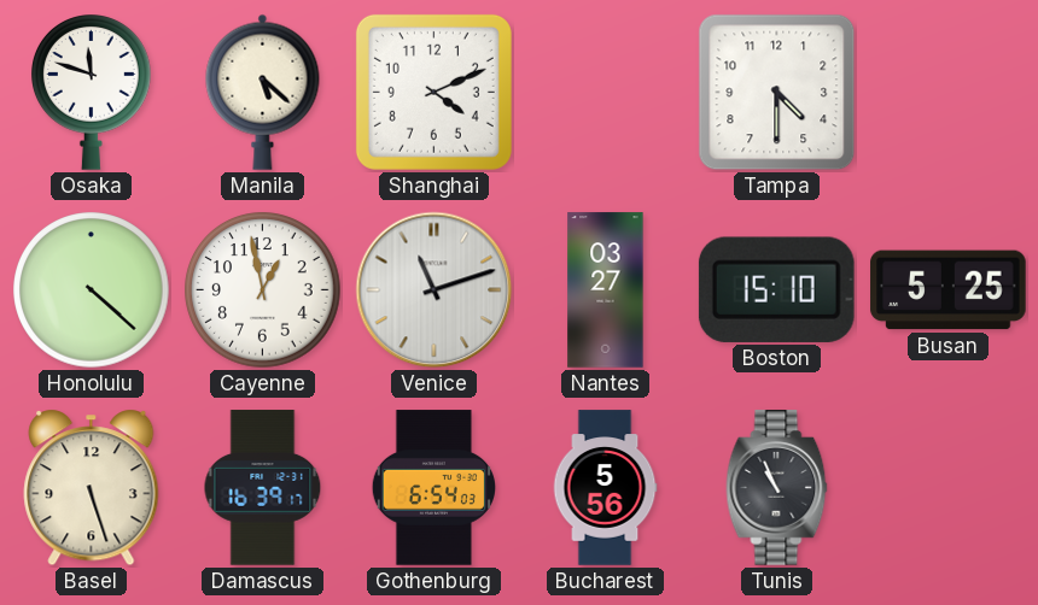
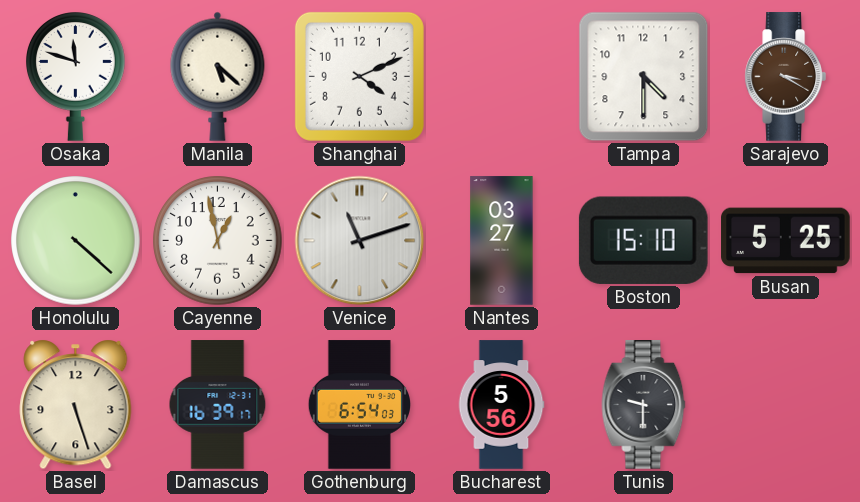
Sarajevo: none -> 3:20 (785, 77)
Tunis: 10:56 -> 9:30 (644, 405)
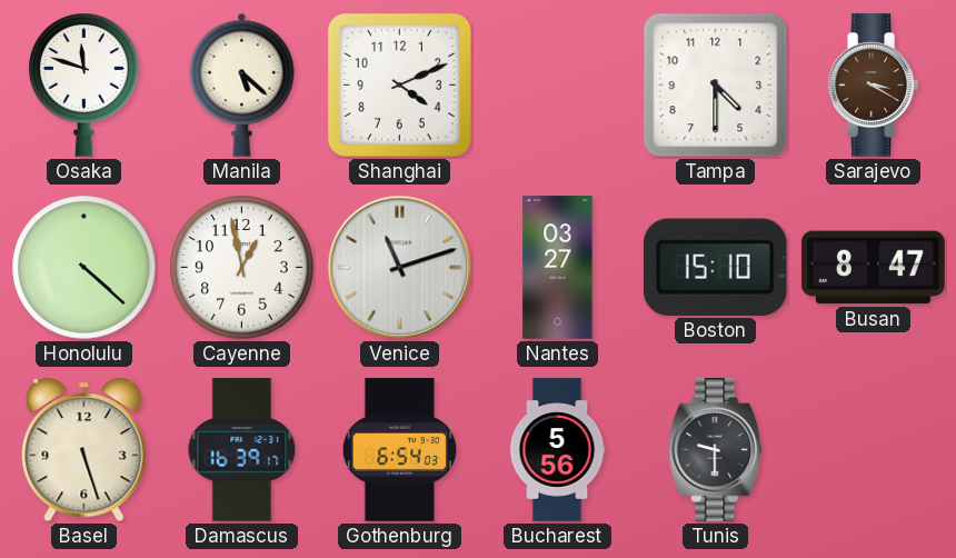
Busan: 5:25 -> 8:47 (874, 268)
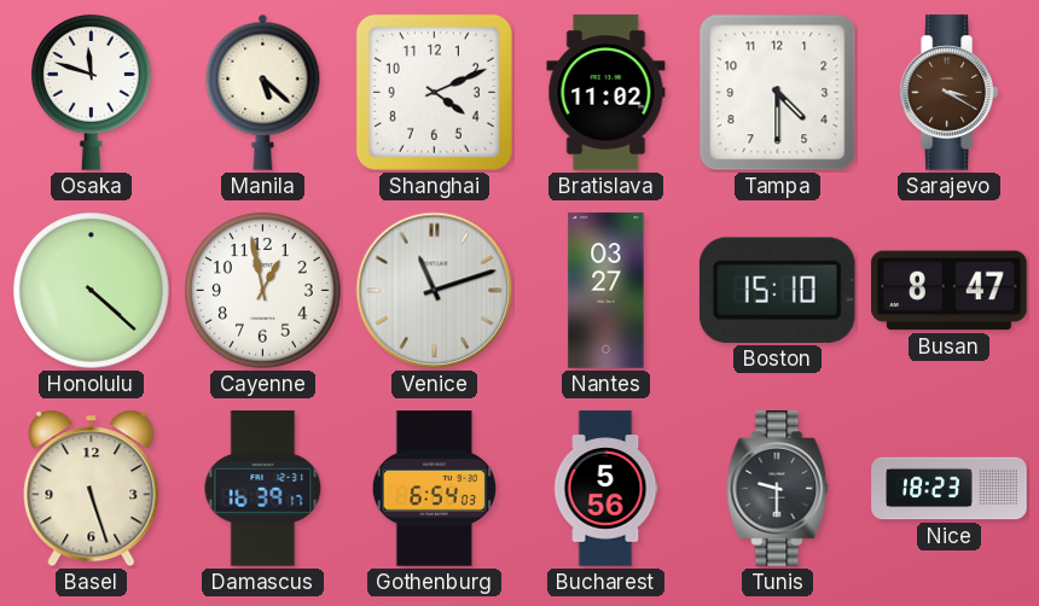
Bratislava: none -> 11:02 (606, 93)
Nice: none -> 18:23 (950, 489)
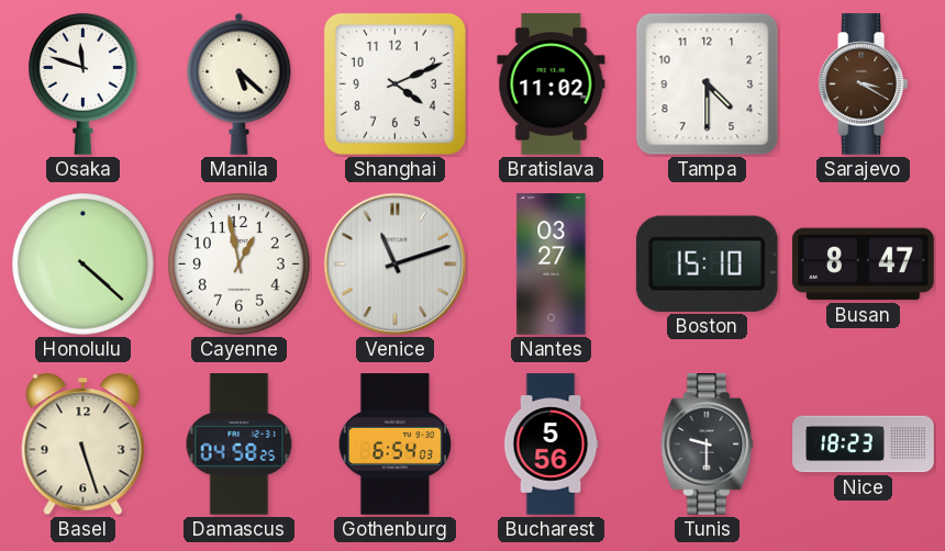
Damascus: 16:39 -> 04:58 (240, 445)
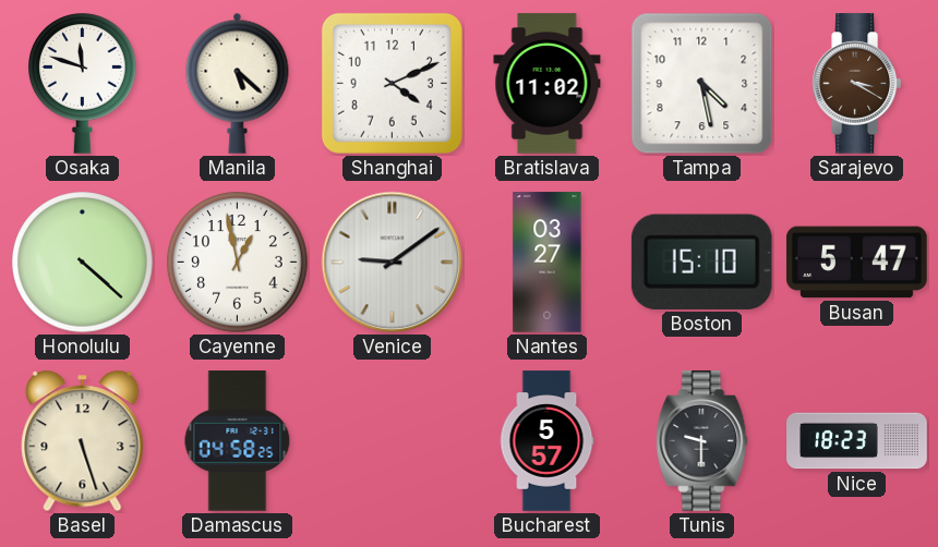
Tampa: 4:30 -> 4:28 (702, 84)
Venice: 11:12 -> 9:09 (393, 263)
Busan: 8:47 -> 5:47 (857, 263)
Gothenburg: 6:54 -> none (394, 445)
Bucharest: 5:56 -> 5:57 (546, 441)
